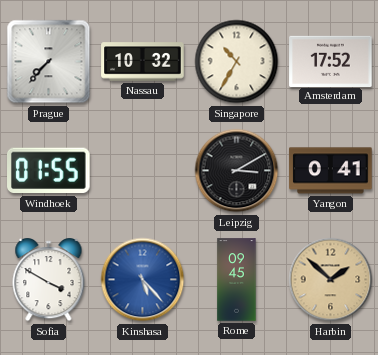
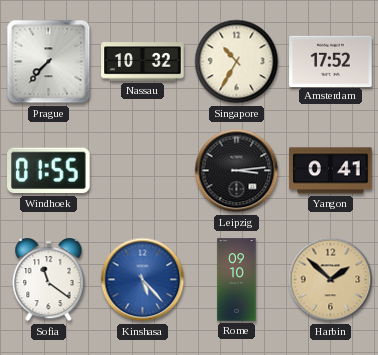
Leipzig: 3:10 -> 3:14 (237, 171)
Sofia: 3:50 -> 11:21 (49, 281)
Rome: 09:45 -> 09:10 (237, 280)
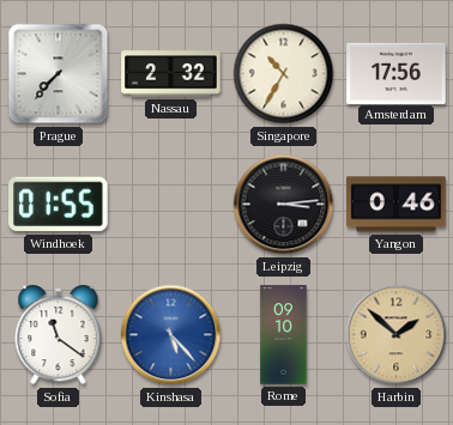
Nassau: 10:32 -> 2:32 (171, 74)
Amsterdam: 17:52 -> 17:56 (397, 73)
Yangon: 0:41 -> 0:46 (397, 205)
